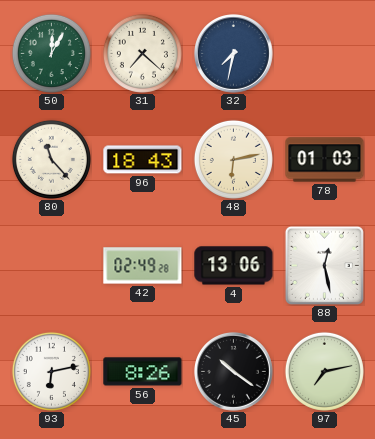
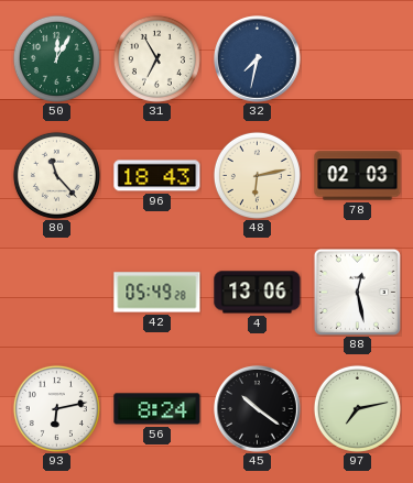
31: 7:22 -> 6:55 (156, 58)
78: 01:03 -> 02:03 (358, 176)
42: 02:49 -> 05:49 (157, 293)
56: 8:26 -> 8:24 (157, 409)
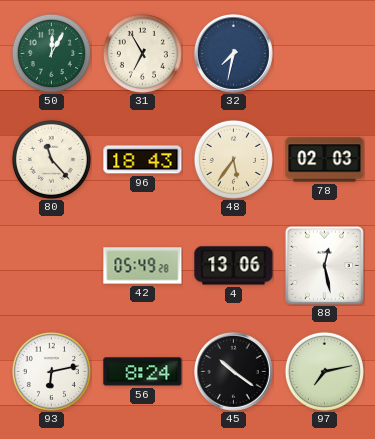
48: 6:13 -> 5:36 (233, 159)
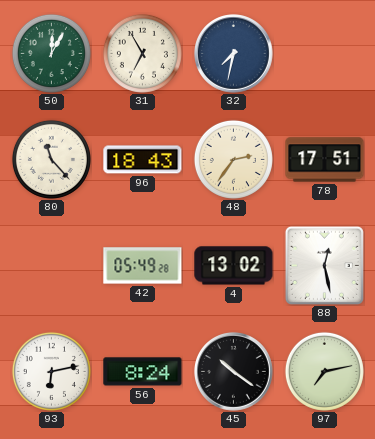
48: 5:36 -> 2:36 (233, 159)
78: 02:03 -> 17:51 (325, 160)
4: 13:06 -> 13:02 (234, 266)
